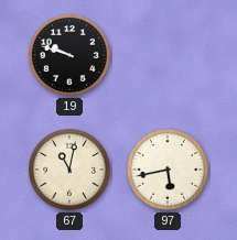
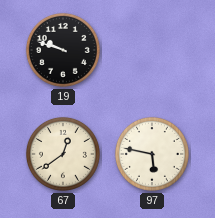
67: 11:02 -> 12:39 (63, 154)
97: 5:43 -> 5:47 (152, 154)
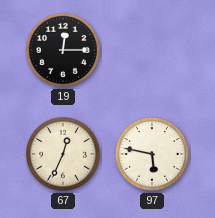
19: 9:48 -> 12:15 (63, 50)
67: 12:39 -> 12:34 (63, 154)
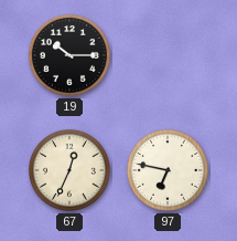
19: 12:15 -> 10:15 (69, 55)
97: 5:47 -> 6:47 (168, 170)
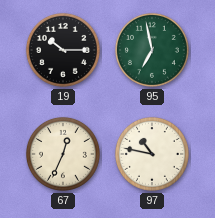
95: none -> 6:58 (152, 50)
97: 6:47 -> 10:47 (152, 154)
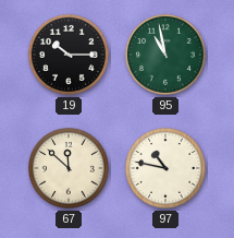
95: 6:58 -> 10:58 (165, 55)
67: 12:34 -> 11:52 (69, 168)
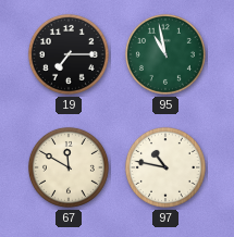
19: 10:15 -> 7:15 (69, 54)
67: 11:52 -> 11:50 (69, 167)
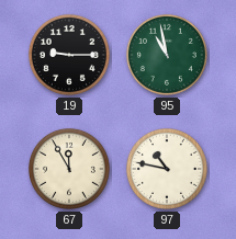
19: 7:15 -> 9:15 (69, 55)
67: 11:50 -> 11:55 (69, 169)
